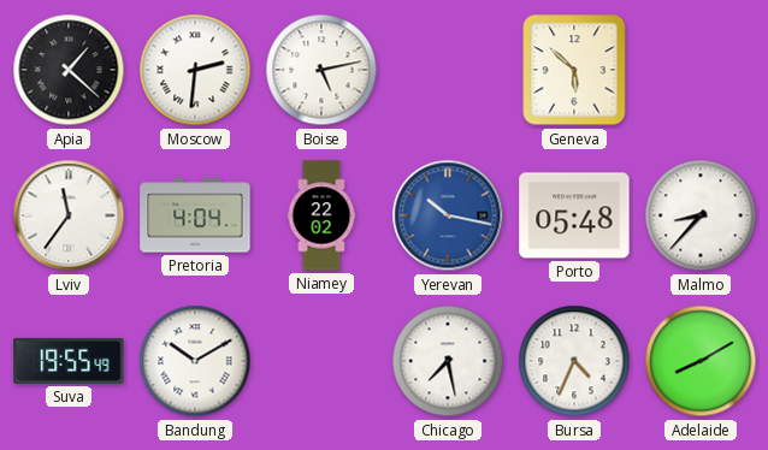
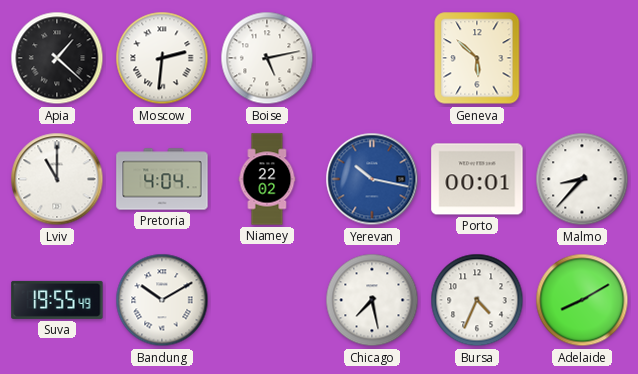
Lviv: 11:36 -> 11:00 (57, 179)
Porto: 05:48 -> 00:01 (477, 179)
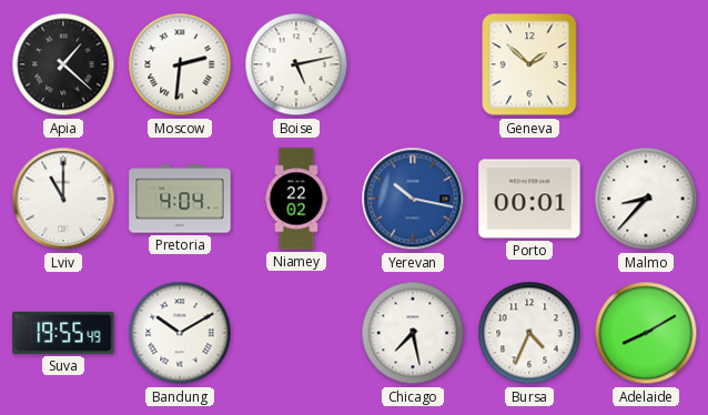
Geneva: 5:52 -> 1:52 (529, 64)
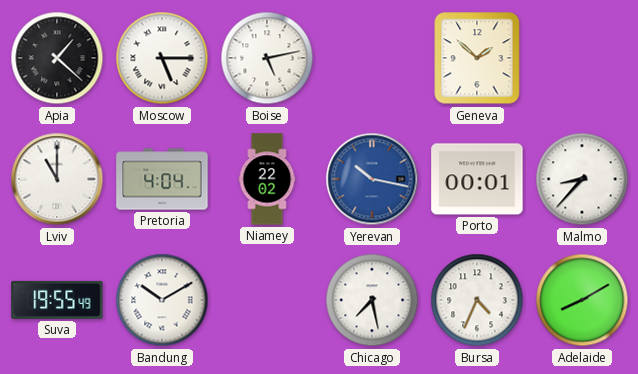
Moscow: 2:31 -> 5:15 (162, 58)
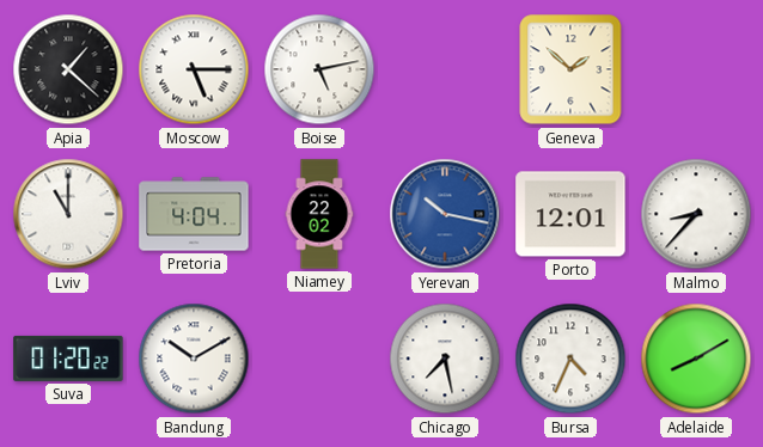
Porto: 00:01 -> 12:01 (570, 214)
Suva: 19:55 -> 01:20 (68, 359)
